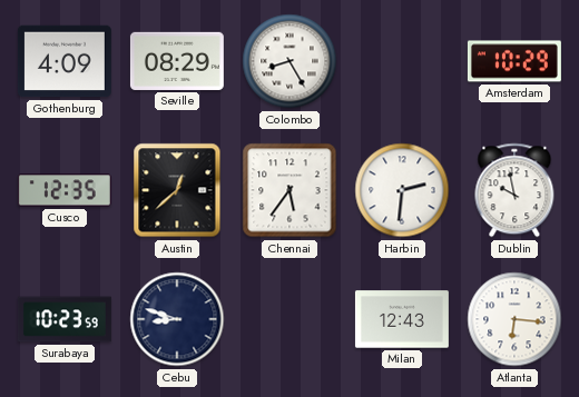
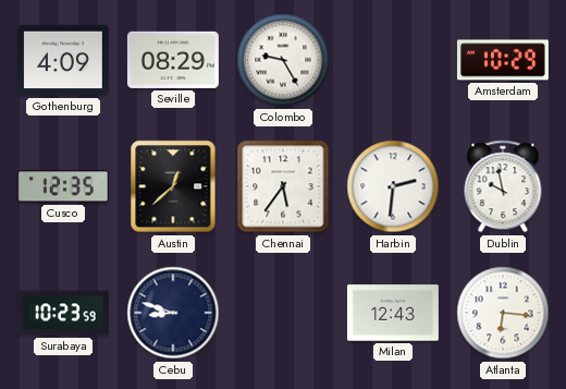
Colombo: 8:25 -> 9:25 (283, 60)
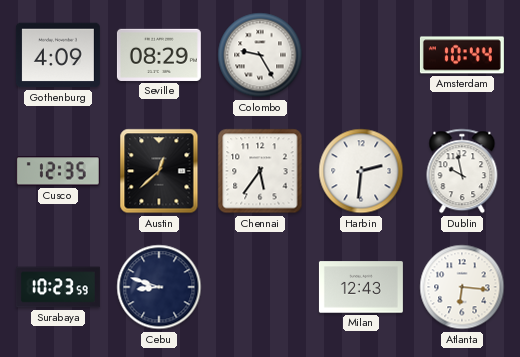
Amsterdam: 10:29 -> 10:44 (462, 55)
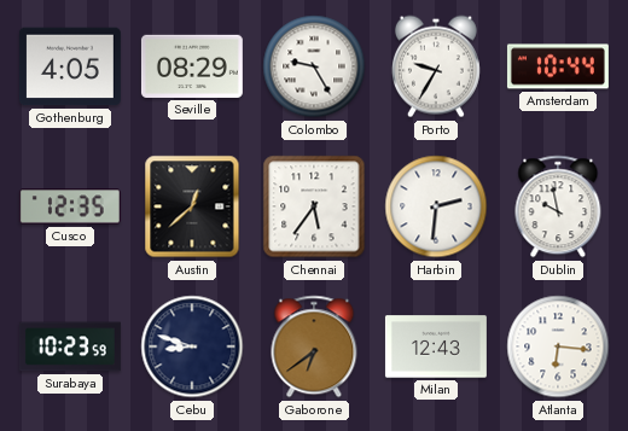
Gothenburg: 4:09 -> 4:05 (70, 66)
Porto: none -> 9:35 (436, 66)
Gaborone: none -> 6:39 (314, 346)
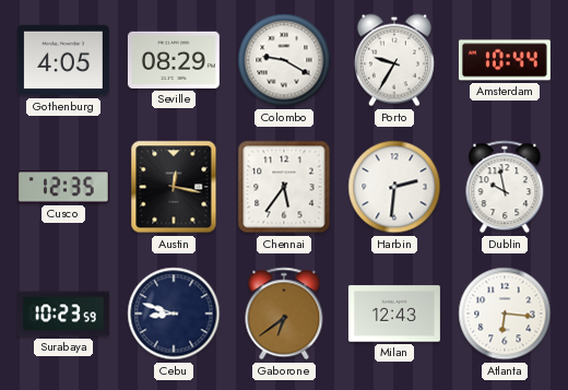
Colombo: 9:25 -> 9:20 (284, 60)
Austin: 12:38 -> 12:17 (174, 187)
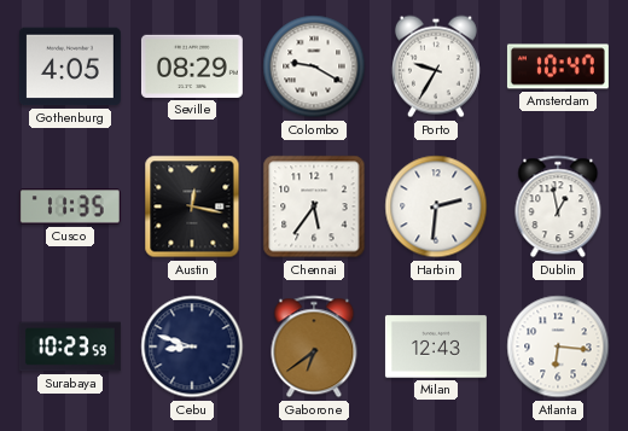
Amsterdam: 10:44 -> 10:47 (558, 66)
Cusco: 12:35 -> 11:35 (70, 206)
Dublin: 9:58 -> 12:58 (558, 206)
